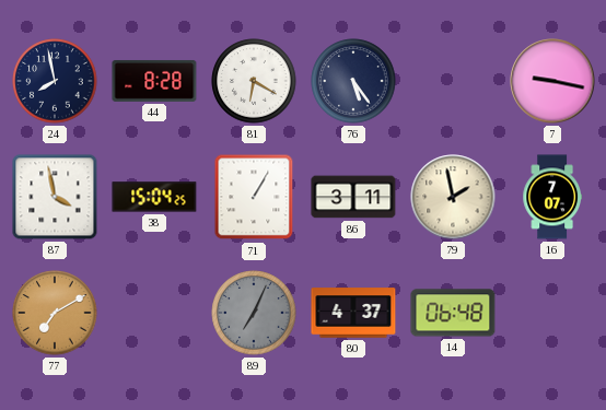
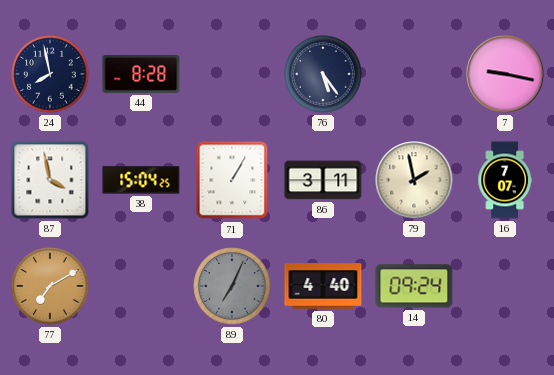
81: 6:20 -> none (254, 81)
80: 4:37 -> 4:40 (323, 286)
14: 06:48 -> 09:24 (414, 286)
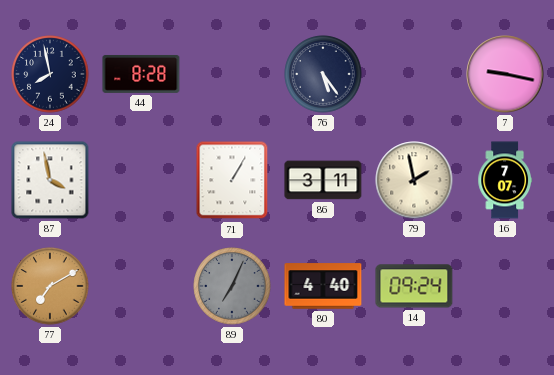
38: 15:04 -> none (141, 180)
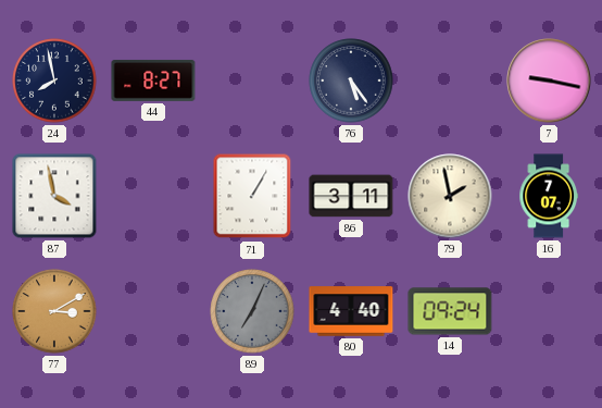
44: 8:28 -> 8:27 (153, 81)
77: 7:10 -> 3:10 (54, 311)
